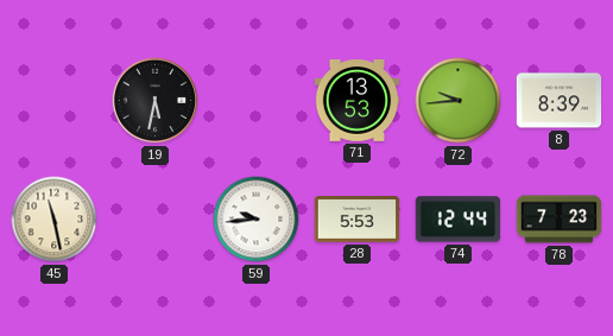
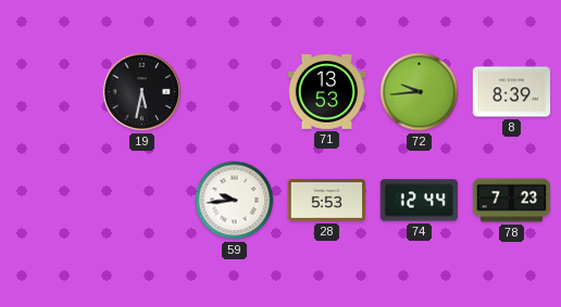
45: 11:28 -> none (55, 220)
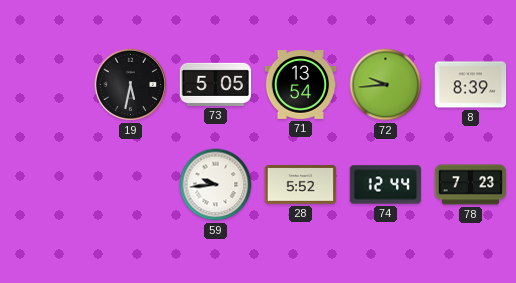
73: none -> 5:05 (216, 84)
71: 13:53 -> 13:54 (301, 85)
28: 5:53 -> 5:52 (301, 185)
